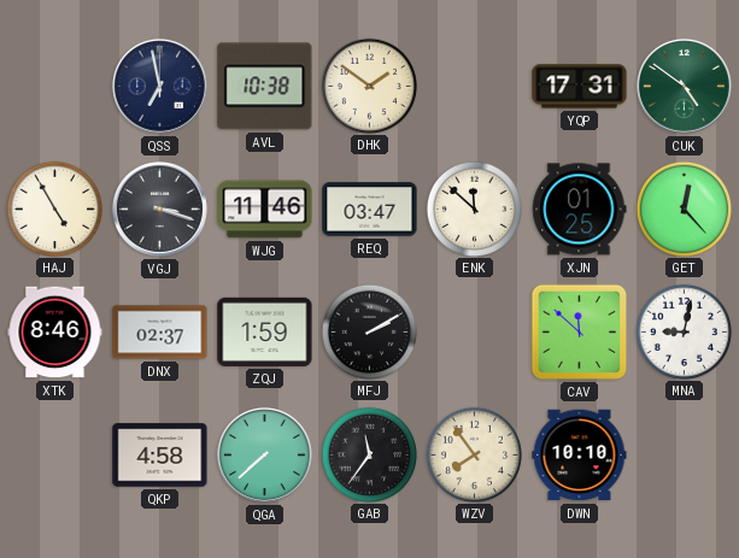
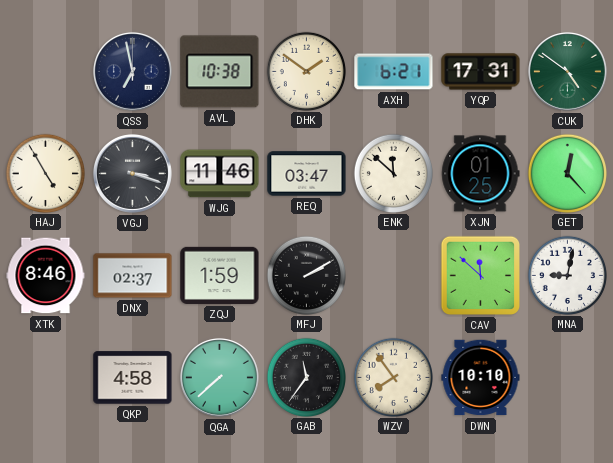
AXH: none -> 6:21 (394, 72)
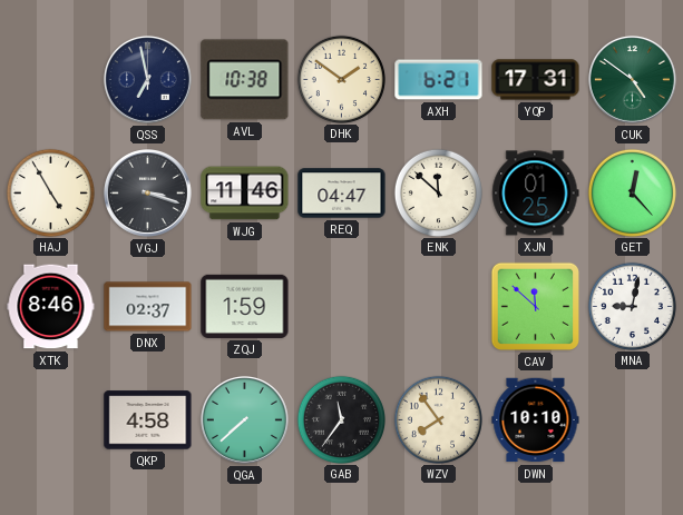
REQ: 03:47 -> 04:47 (342, 194)
MFJ: 2:10 -> none (306, 275)
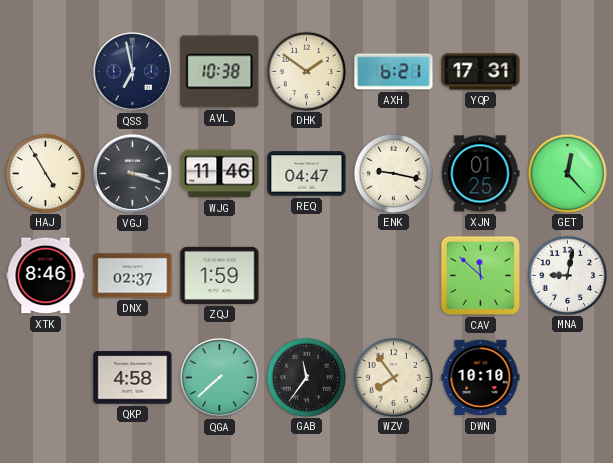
CUK: 4:51 -> none (632, 79)
ENK: 11:52 -> 9:17 (393, 173)
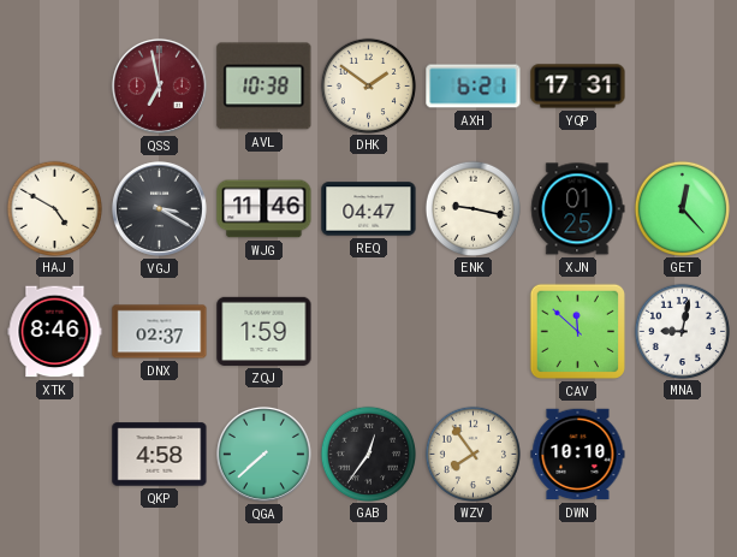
QSS dial: navy -> burgundy (159, 85)
HAJ: 4:55 -> 4:50 (54, 208)
VGJ: 3:18 -> 3:20 (159, 208)
GAB: 11:36 -> 12:36 (368, 454)
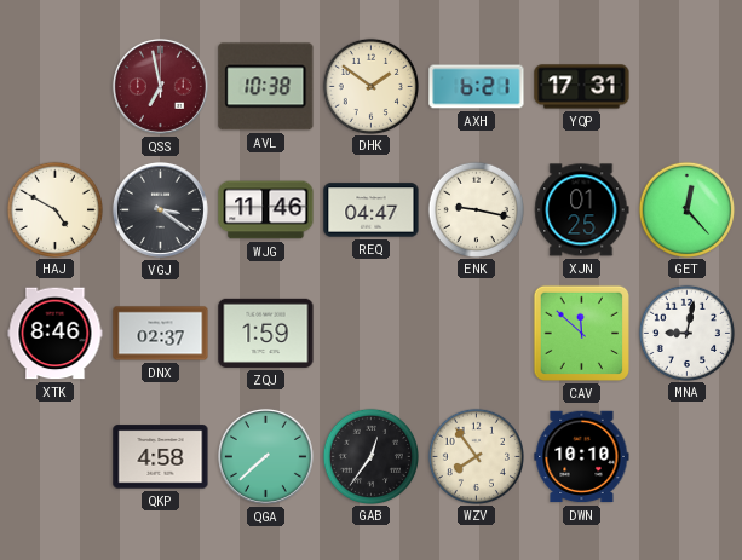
VGJ: 3:20 -> 3:21 (160, 209)
